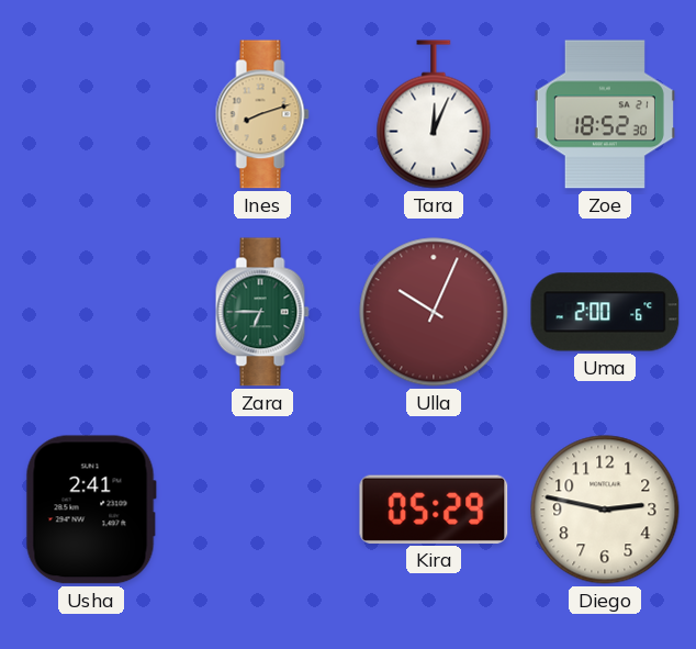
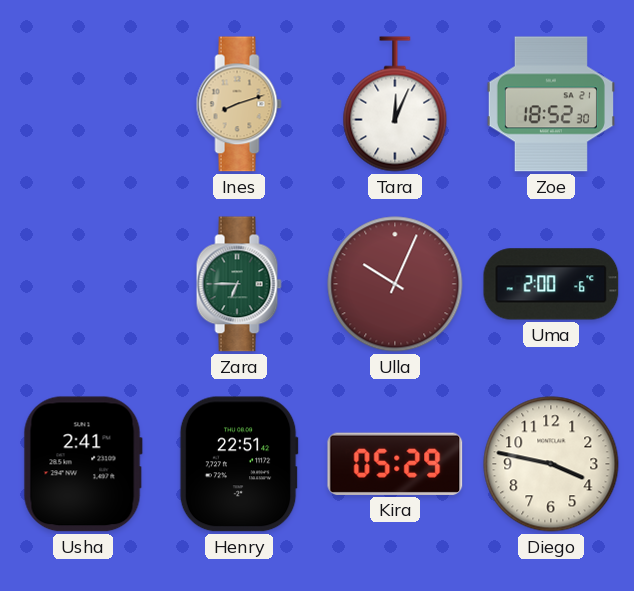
Henry: none -> 22:51 (239, 464)
Diego: 2:47 -> 3:47 (551, 464)
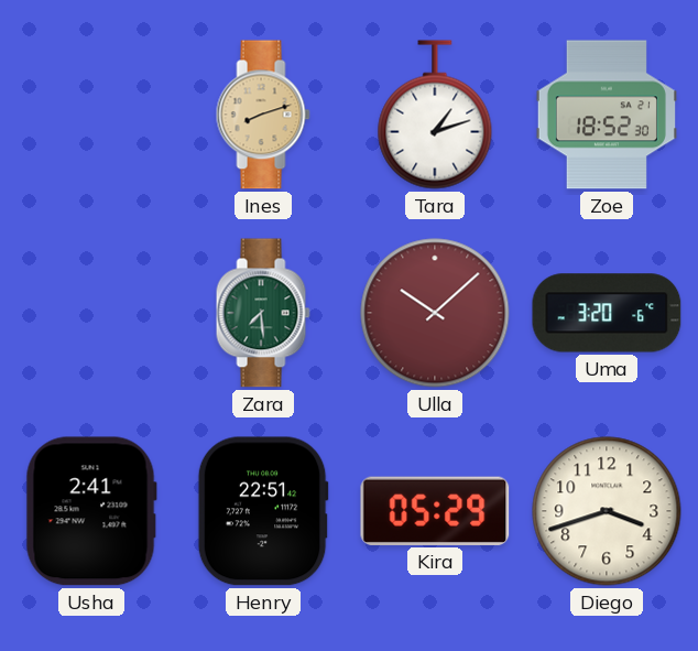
Tara: 12:04 -> 1:12 (435, 115)
Zara: 6:45 -> 7:29 (263, 313)
Ulla: 10:04 -> 10:08 (435, 313)
Uma: 2:00 -> 3:20 (607, 313)
Diego: 3:47 -> 3:42 (607, 511)
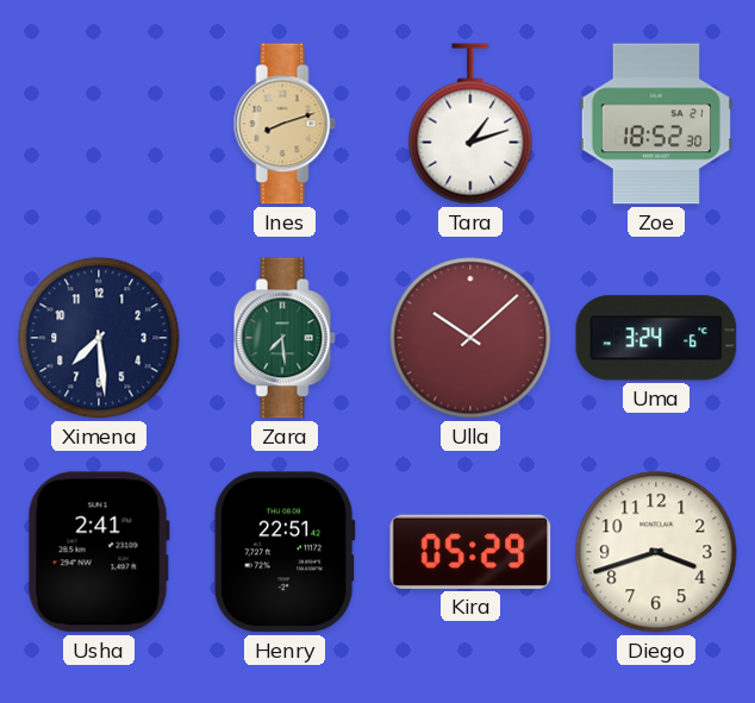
Ximena: none -> 7:29 (99, 338)
Uma: 3:20 -> 3:24 (656, 338)
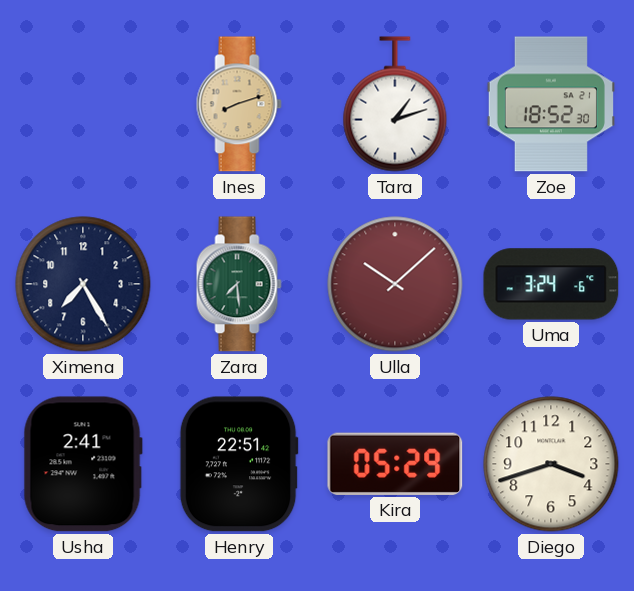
Ximena: 7:29 -> 7:25 (83, 284)
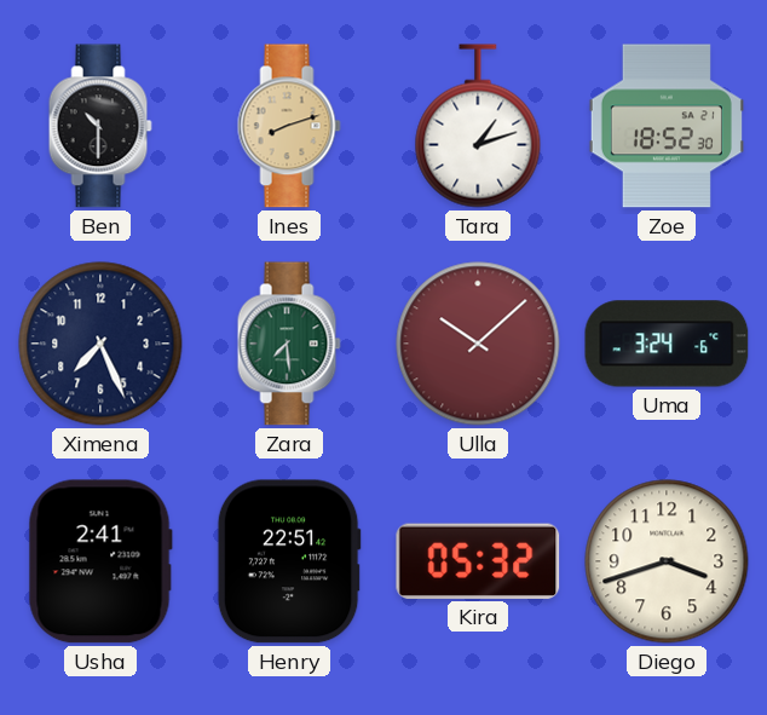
Ben: none -> 10:30 (100, 126)
Ximena: 7:25 -> 7:26 (100, 344)
Kira: 05:29 -> 05:32 (478, 561)
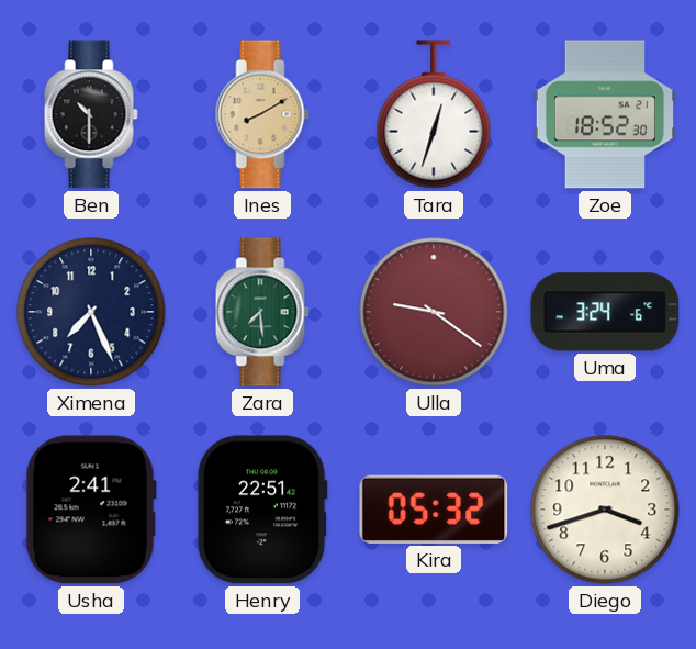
Ines: 8:12 -> 8:10 (262, 114)
Tara: 1:12 -> 12:33 (434, 114)
Ulla: 10:08 -> 9:21 (434, 312)
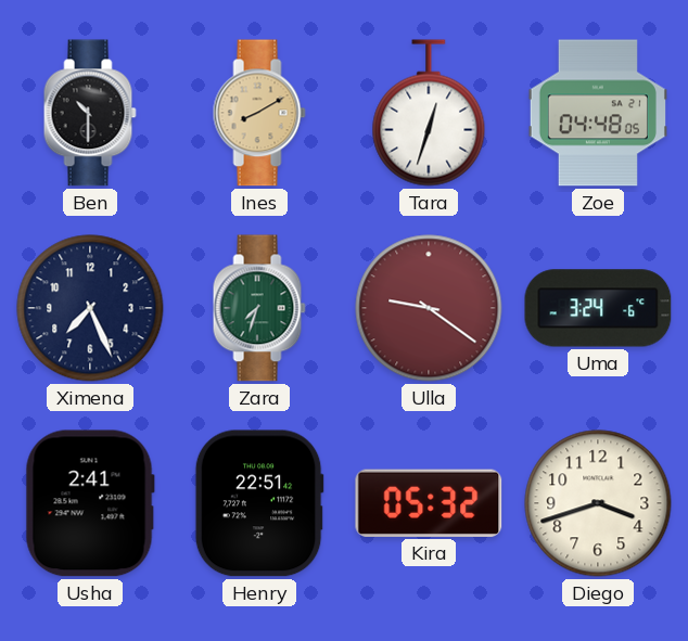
Zoe: 18:52 -> 04:48 (598, 113)
Zara: 7:29 -> 7:33 (259, 308)
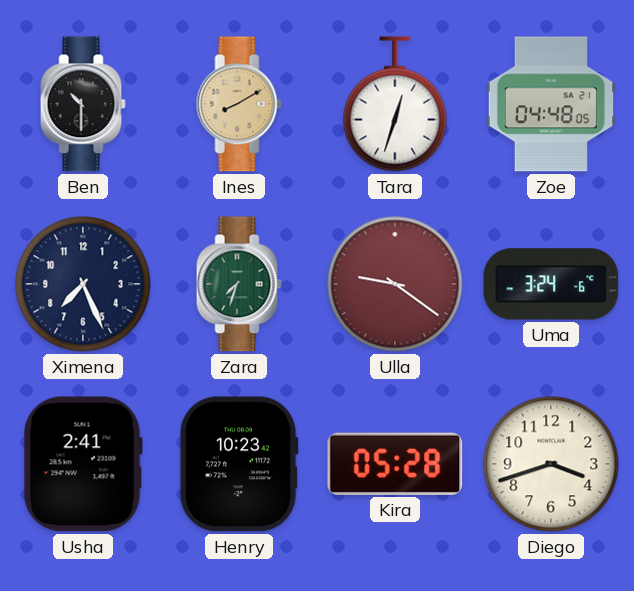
Henry: 22:51 -> 10:23 (239, 464)
Kira: 05:32 -> 05:28 (395, 464)
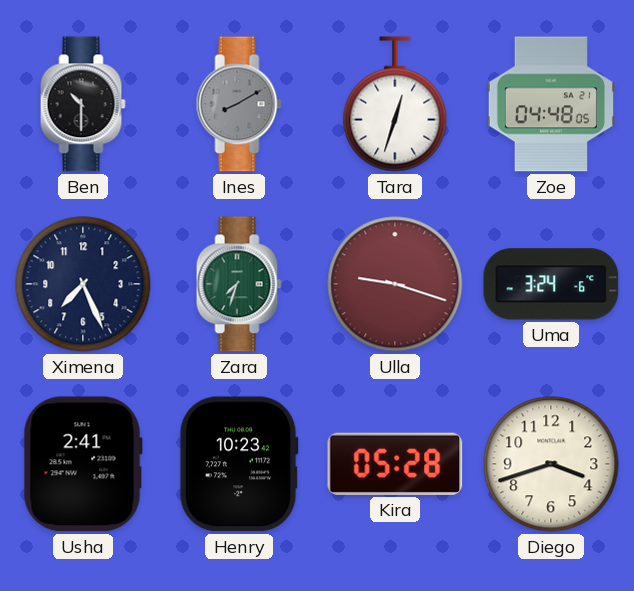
Ines dial: champagne -> grey (239, 104)
Ulla: 9:21 -> 9:18 (395, 284)
